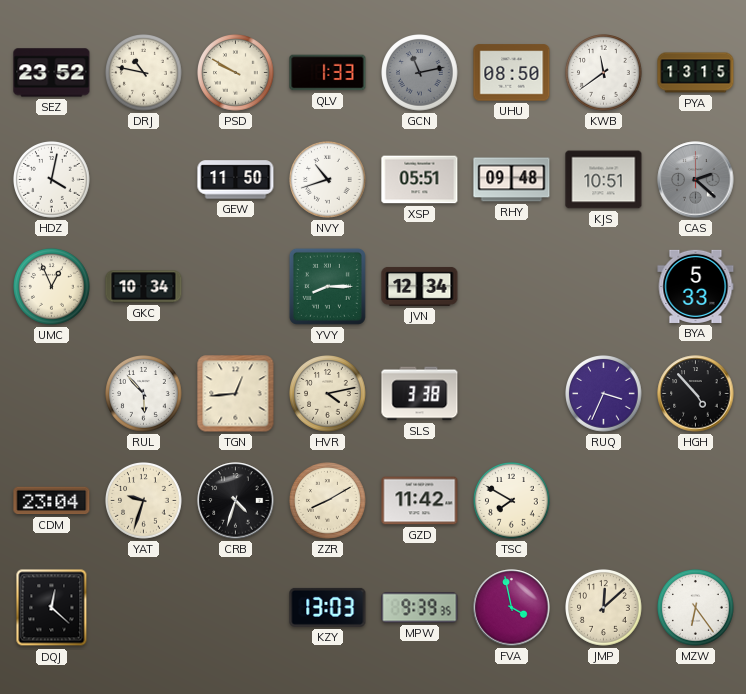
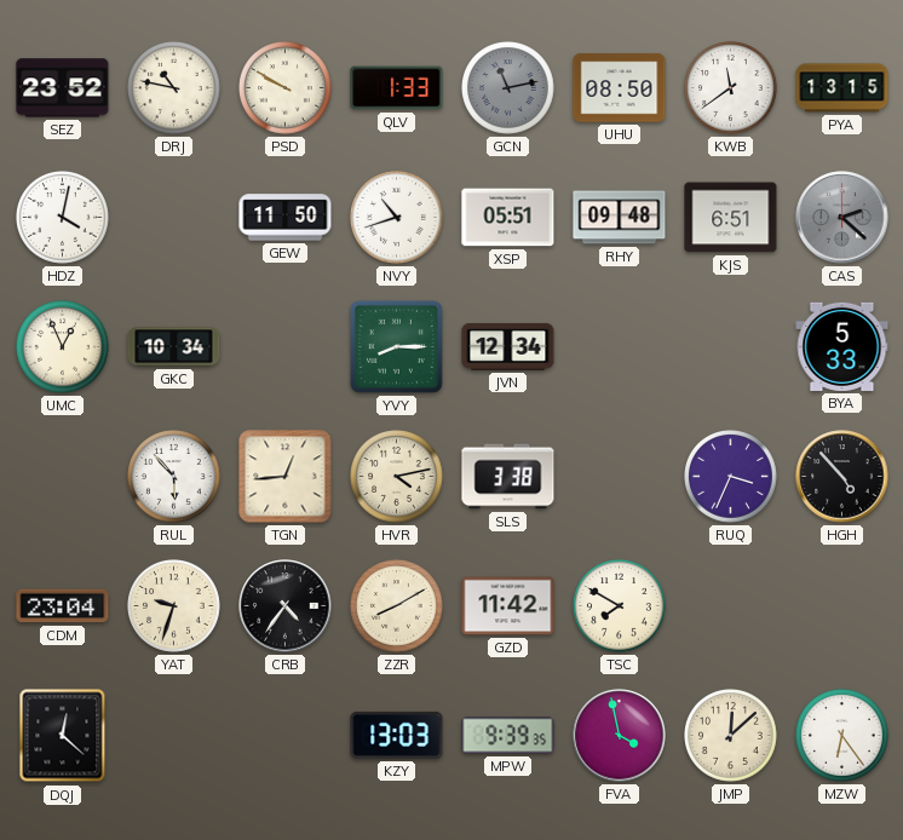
KJS: 10:51 -> 6:51 (731, 218)
CRB: 4:33 -> 4:36 (286, 606)
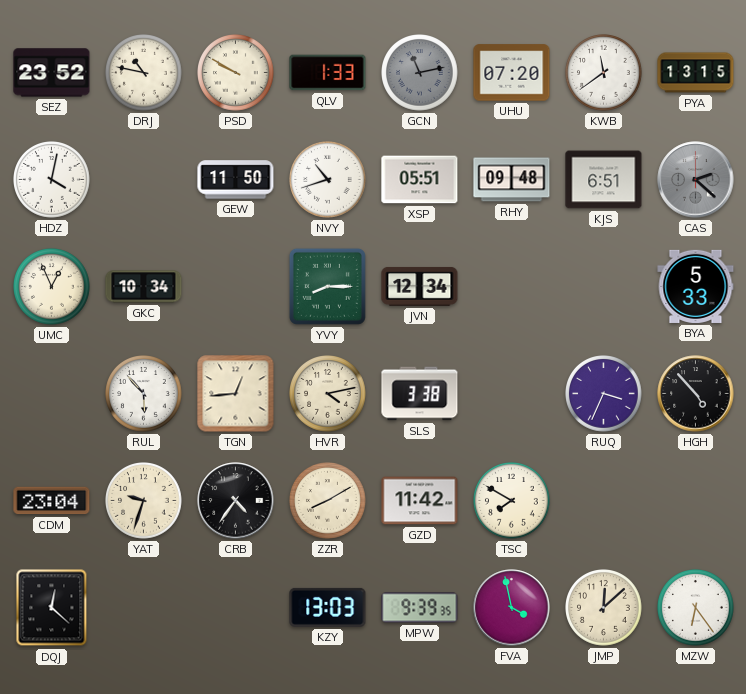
UHU: 08:50 -> 07:20 (512, 73)
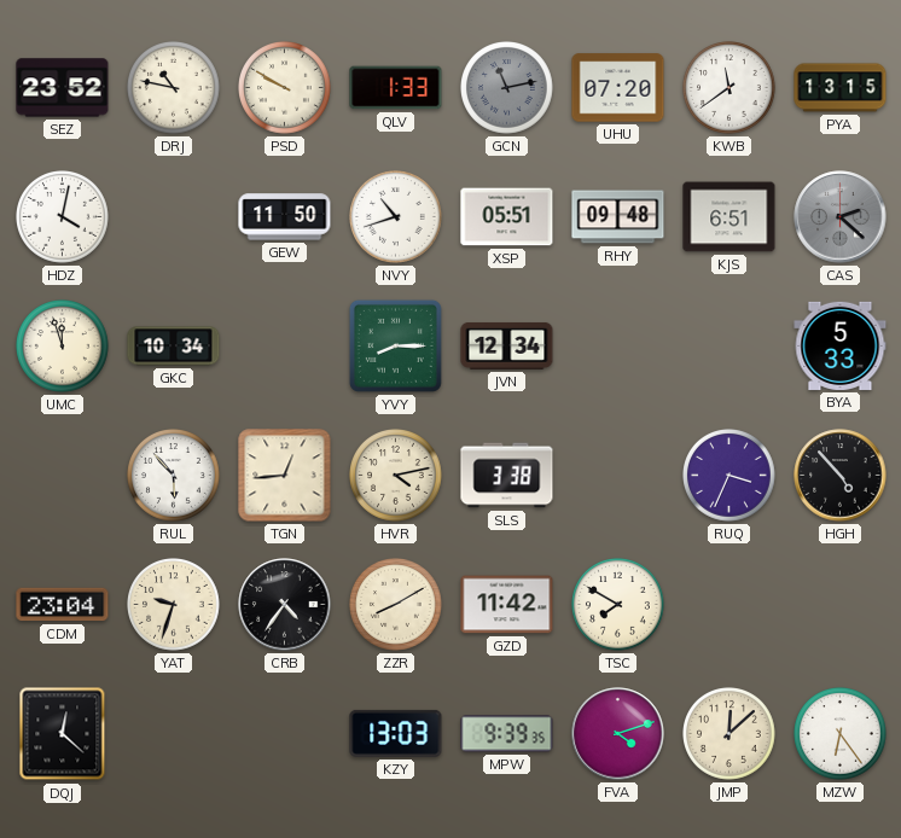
UMC: 12:56 -> 11:57 (63, 347)
FVA: 3:58 -> 4:12 (618, 734)
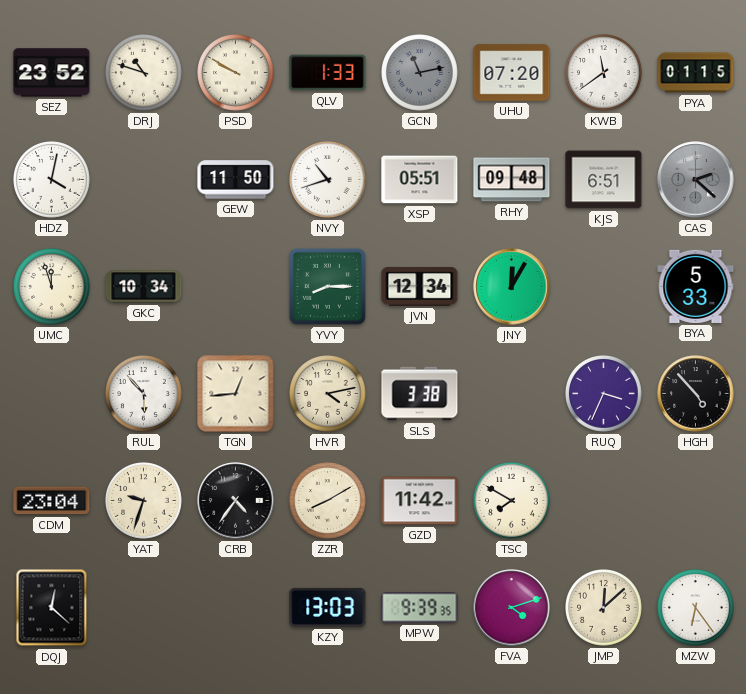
DRJ: 10:47 -> 10:48 (144, 73)
PYA: 13:15 -> 01:15 (696, 73)
JNY: none -> 12:05 (512, 287)
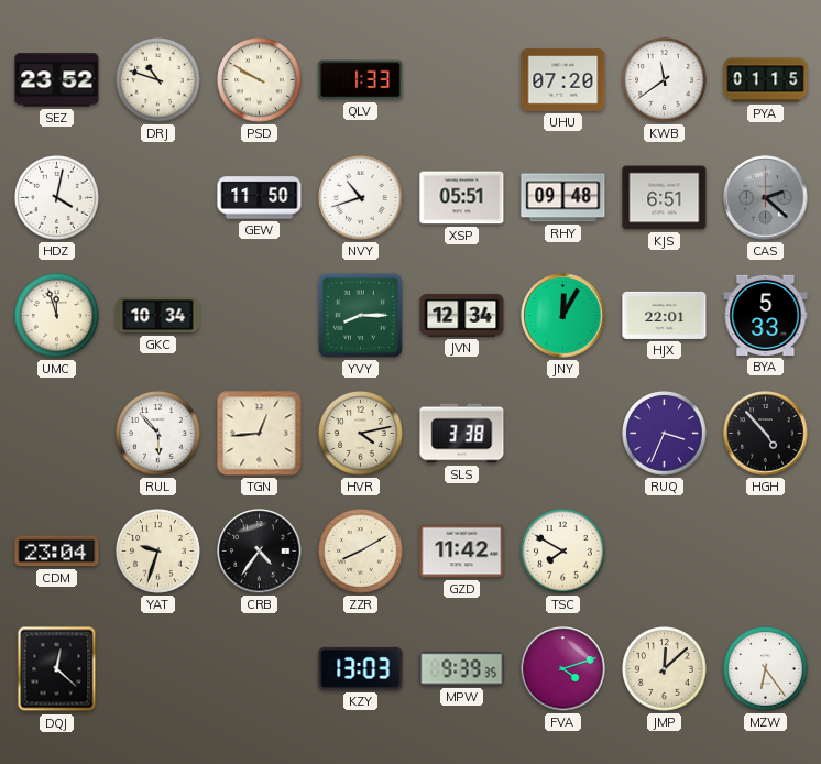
GCN: 11:13 -> none (420, 73)
HJX: none -> 22:01 (665, 315)
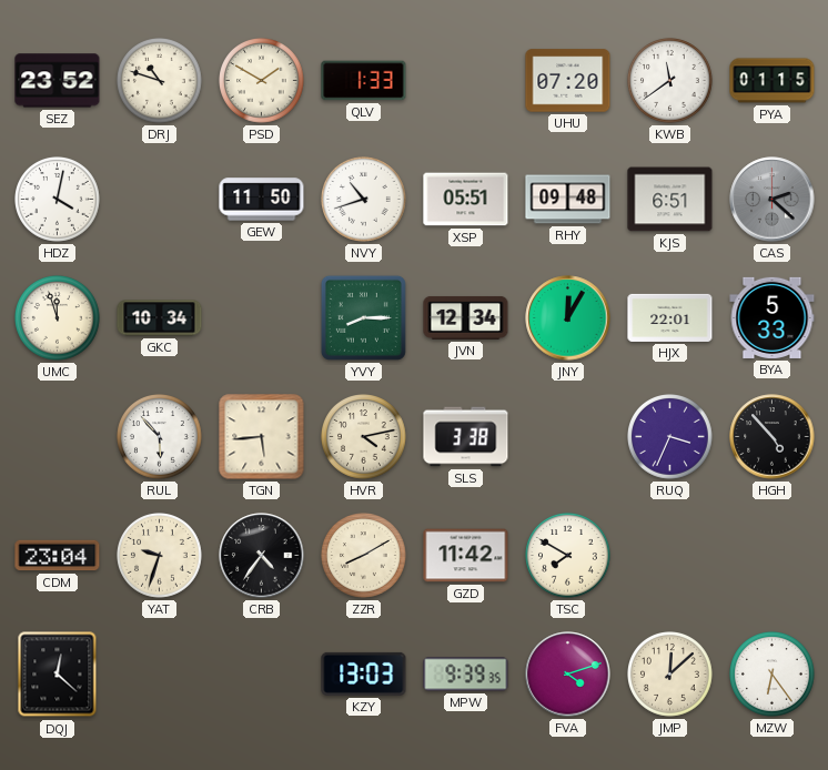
PSD: 9:50 -> 1:50 (262, 81)
TGN: 12:44 -> 5:44 (262, 437)
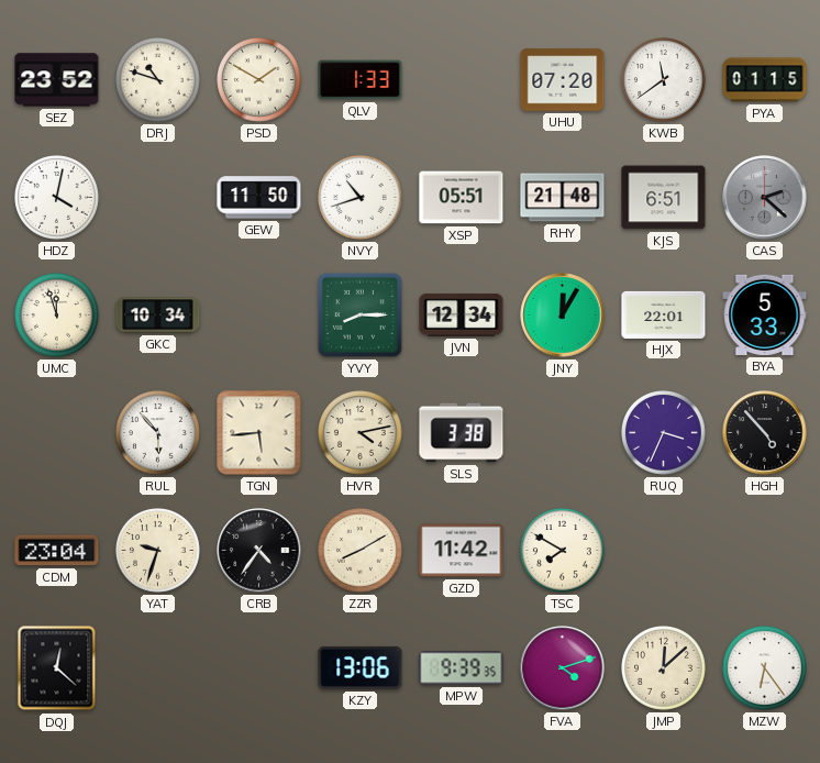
RHY: 09:48 -> 21:48 (563, 198)
KZY: 13:03 -> 13:06 (361, 667)
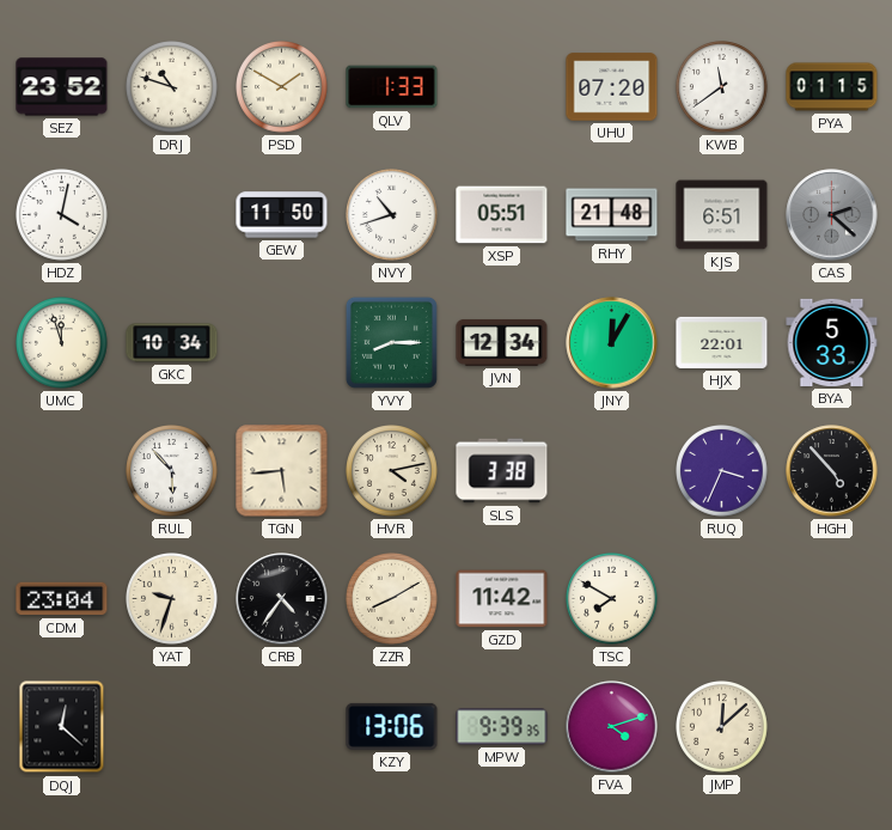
MZW: 6:24 -> none (765, 668)
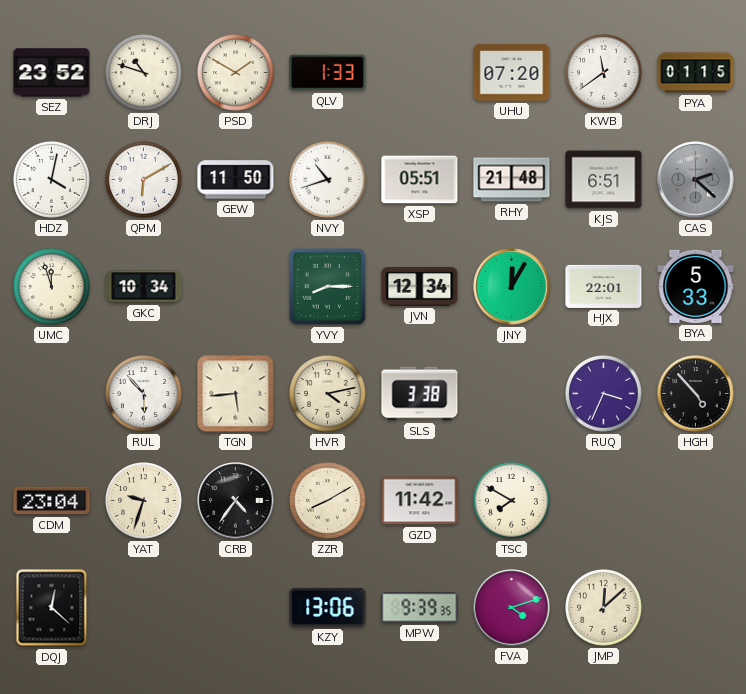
QPM: none -> 6:10 (144, 180)
